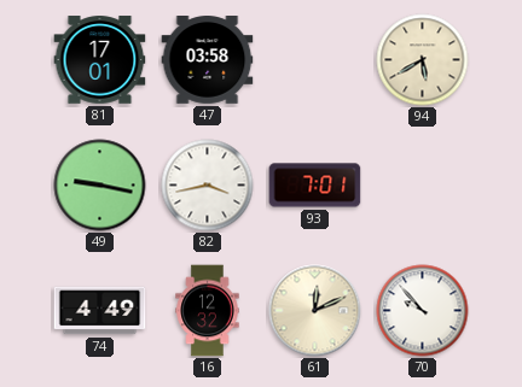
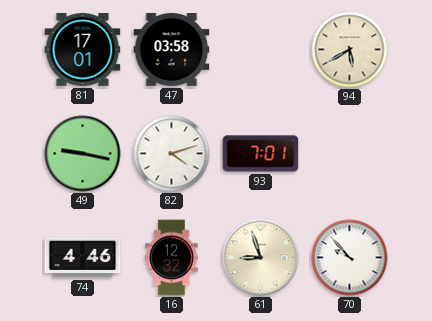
82: 3:43 -> 4:12 (172, 154)
74: 4:49 -> 4:46 (83, 258)
61: 12:11 -> 8:57 (261, 258)
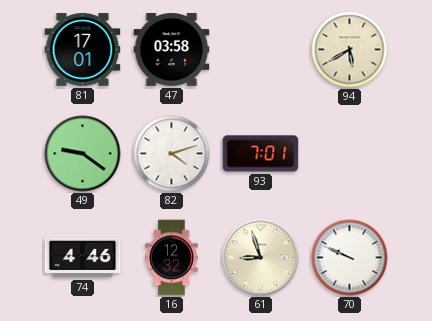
49: 9:17 -> 9:21 (83, 154)
70: 9:53 -> 9:49 (350, 258)
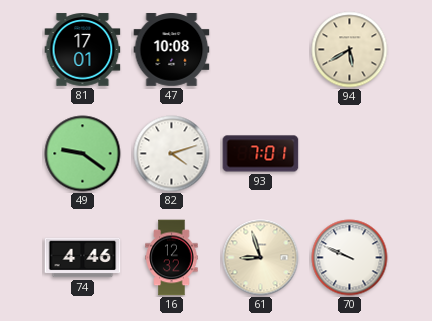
47: 03:58 -> 10:08 (172, 50)
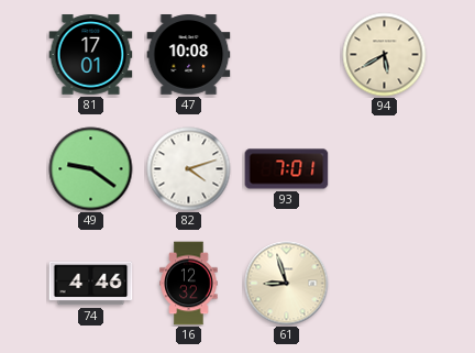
70: 9:49 -> none (350, 258)
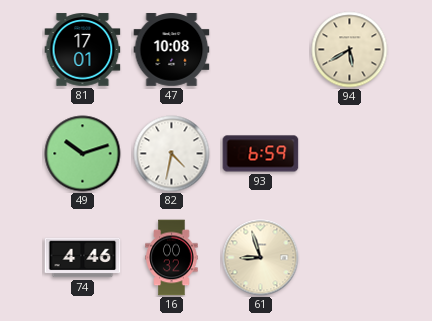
49: 9:21 -> 10:12 (83, 154)
82: 4:12 -> 4:32 (172, 154)
93: 7:01 -> 6:59 (261, 154)
16: 12:32 -> 00:32 (172, 258)
